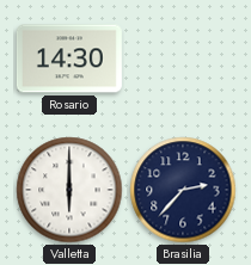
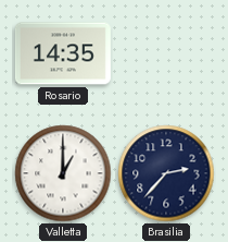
Rosario: 14:30 -> 14:35 (63, 53)
Valletta: 6:00 -> 1:00 (63, 173)
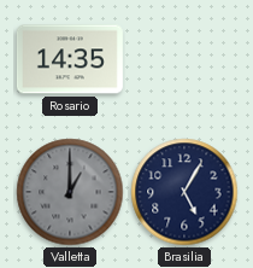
Valletta dial: white -> grey (70, 192)
Brasilia: 2:37 -> 5:05 (184, 192)
